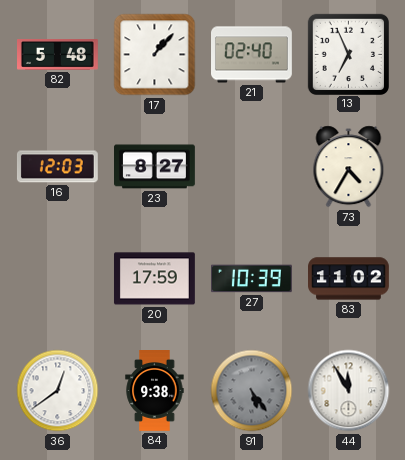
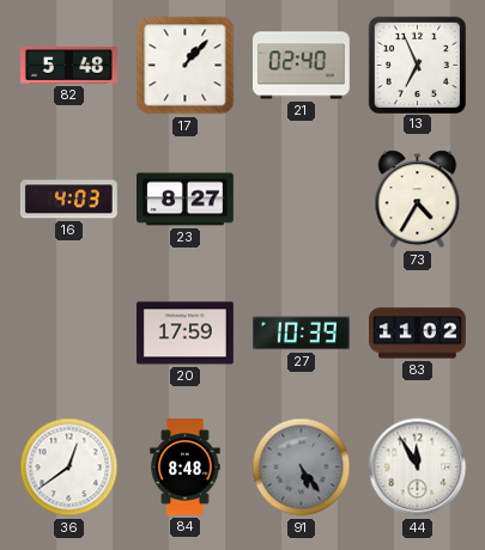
16: 12:03 -> 4:03 (68, 200)
84: 9:38 -> 8:48 (186, 467)
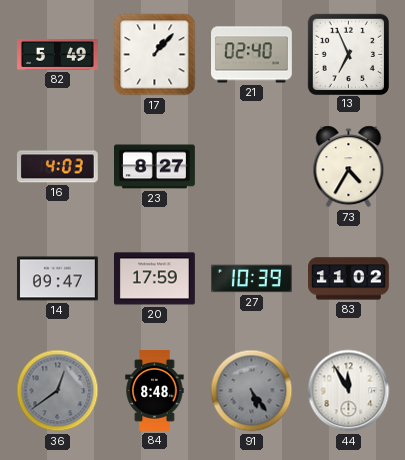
82: 5:48 -> 5:49 (58, 55)
14: none -> 09:47 (57, 279)
36 dial: white -> grey (58, 391)
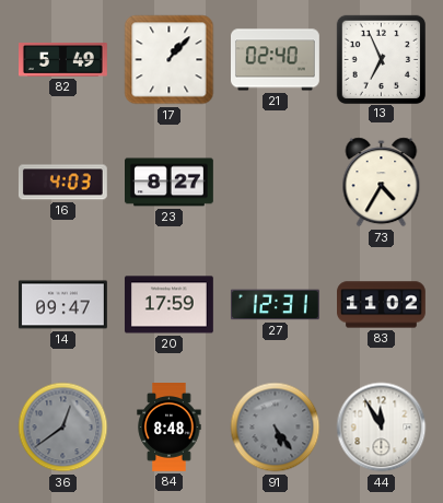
27: 10:39 -> 12:31 (275, 305)
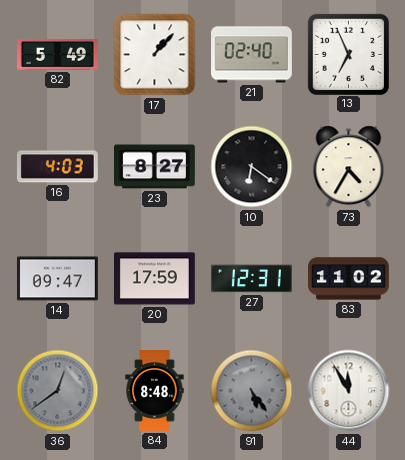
10: none -> 6:21 (252, 167)
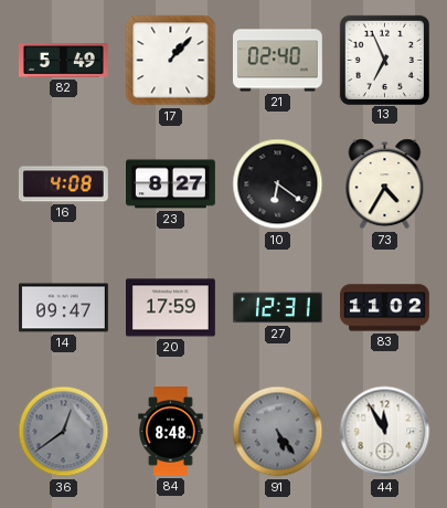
16: 4:03 -> 4:08 (63, 184)
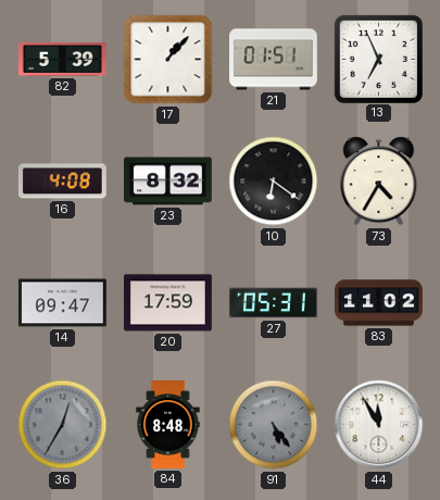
82: 5:49 -> 5:39 (63, 60)
21: 02:40 -> 01:51 (274, 60)
23: 8:27 -> 8:32 (168, 182)
27: 12:31 -> 05:31 (273, 303)
36: 12:39 -> 12:35 (63, 425)
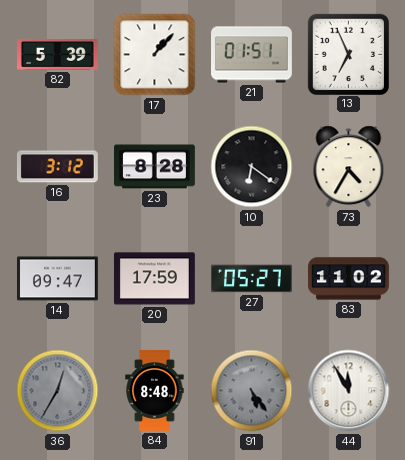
16: 4:08 -> 3:12 (57, 167)
23: 8:32 -> 8:28 (155, 167)
27: 05:31 -> 05:27 (251, 279)
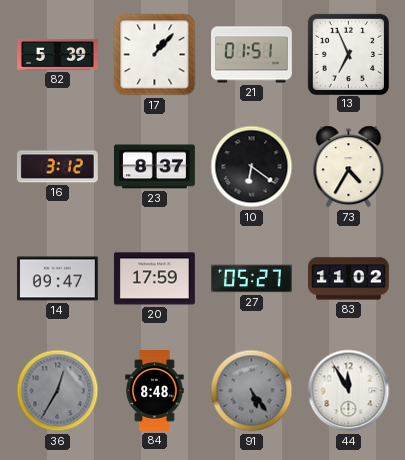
23: 8:28 -> 8:37 (155, 167)
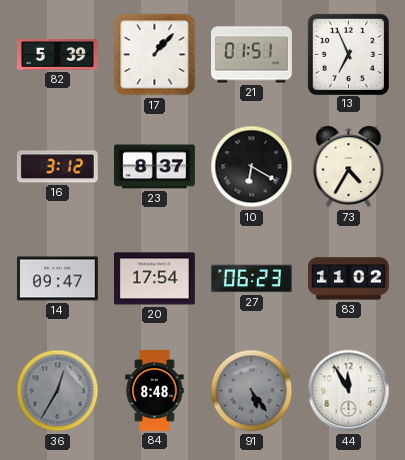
10: 6:21 -> 6:20 (252, 167)
20: 17:59 -> 17:54 (154, 279)
27: 05:27 -> 06:23 (251, 279)
